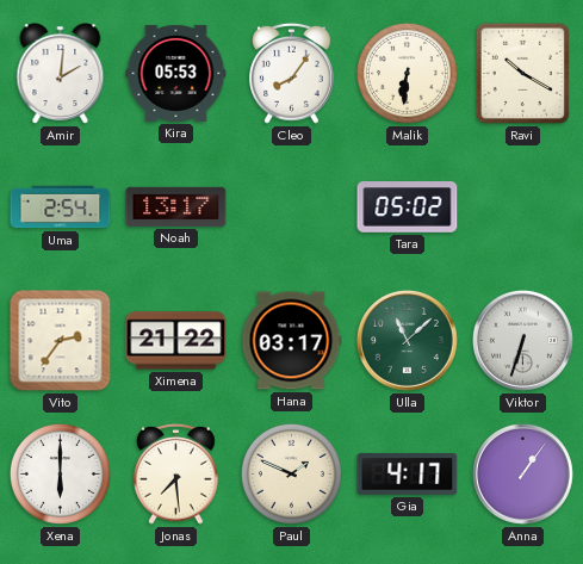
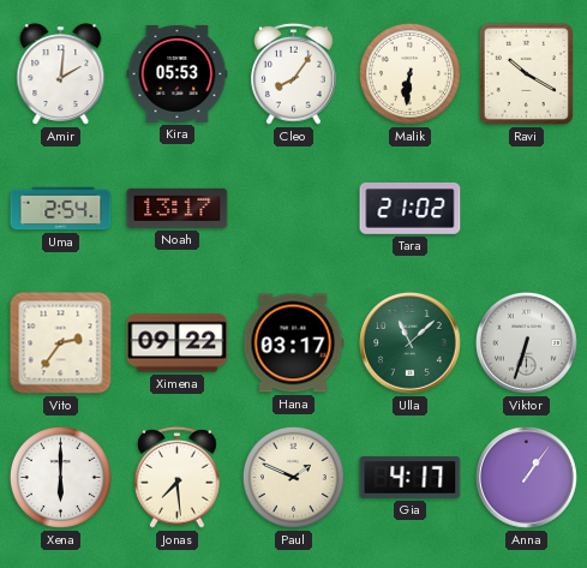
Tara: 05:02 -> 21:02 (411, 209)
Ximena: 21:22 -> 09:22 (178, 343)
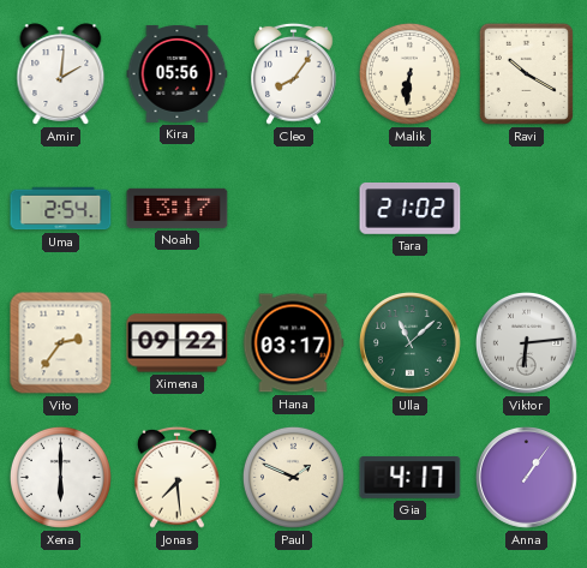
Kira: 05:53 -> 05:56 (178, 73)
Viktor: 6:33 -> 6:14 (527, 343)
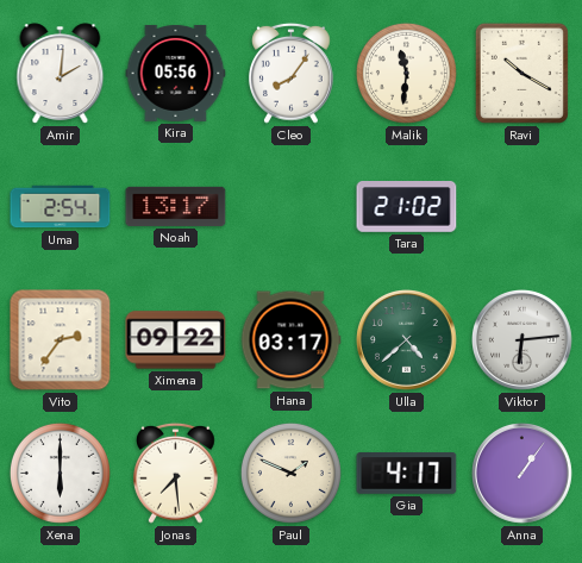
Malik: 6:31 -> 11:31 (406, 73)
Ulla: 11:08 -> 4:38 (407, 340)
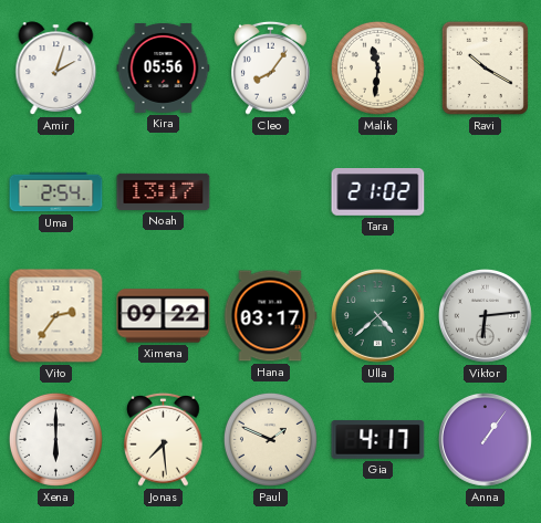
Amir: 2:01 -> 2:03 (56, 69)
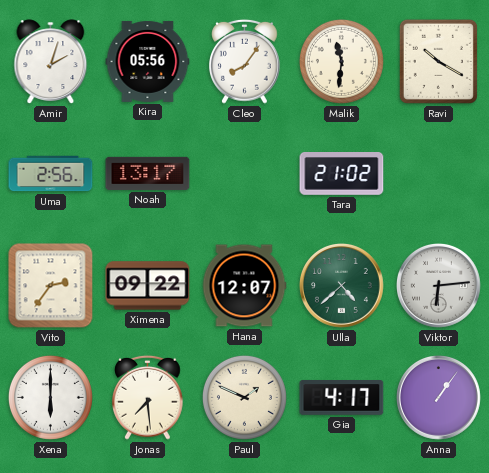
Uma: 2:54 -> 2:56 (51, 174)
Hana: 03:17 -> 12:07 (244, 286)
